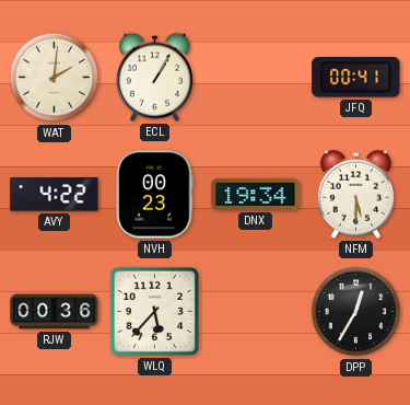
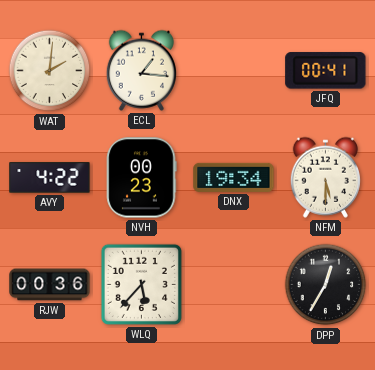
ECL: 1:05 -> 1:16 (141, 70)
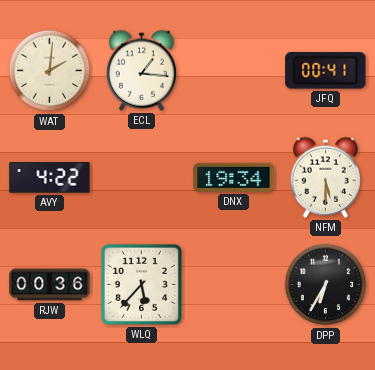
NVH: 00:23 -> none (142, 178)
DPP: 12:35 -> 6:35 (326, 285)
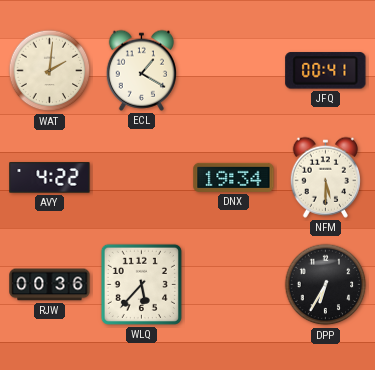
ECL: 1:16 -> 1:20 (141, 70)
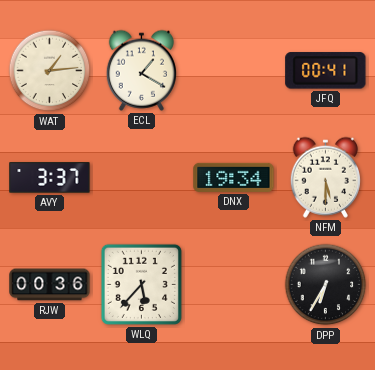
WAT: 2:01 -> 1:14 (50, 71)
AVY: 4:22 -> 3:37 (50, 178)
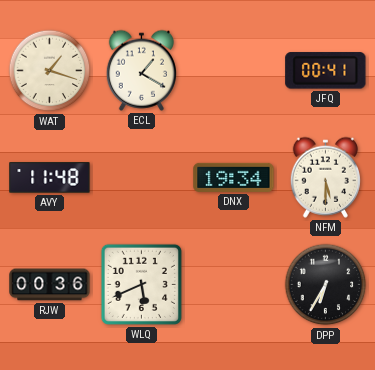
WAT: 1:14 -> 1:18 (50, 71)
AVY: 3:37 -> 11:48 (50, 178)
WLQ: 5:37 -> 5:41 (141, 284)
